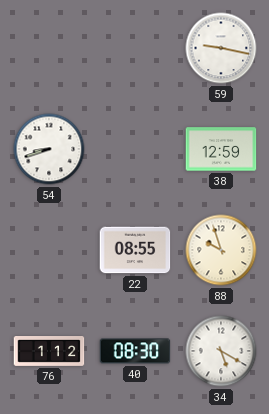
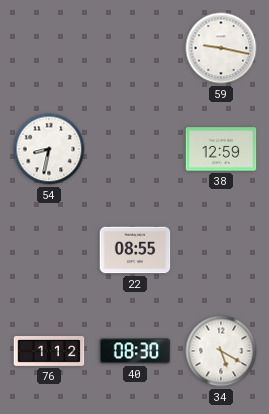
54: 8:42 -> 8:32 (49, 149)
88: 9:57 -> none (221, 250)
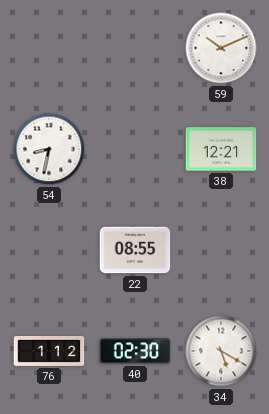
59: 9:17 -> 10:11 (221, 48)
38: 12:59 -> 12:21 (221, 149)
40: 08:30 -> 02:30 (135, 351)
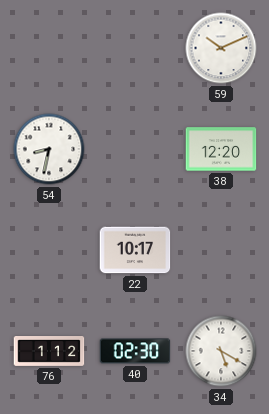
38: 12:21 -> 12:20 (221, 149)
22: 08:55 -> 10:17 (135, 250)
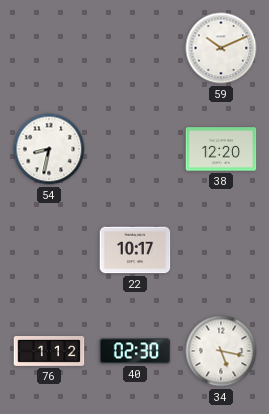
34: 5:20 -> 5:17 (221, 351)
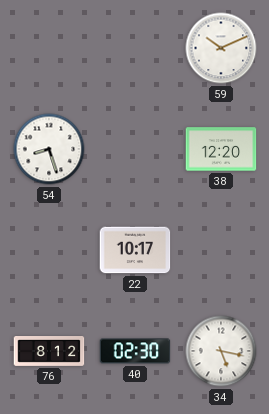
54: 8:32 -> 8:27 (49, 149)
76: 1:12 -> 8:12 (49, 352)
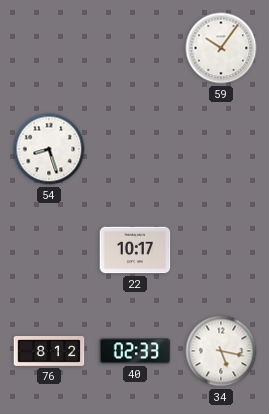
59: 10:11 -> 10:06 (221, 48)
38: 12:20 -> none (221, 149)
40: 02:30 -> 02:33 (135, 351)
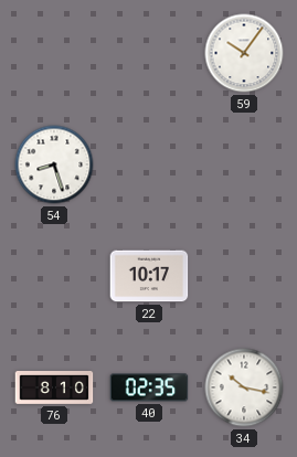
76: 8:12 -> 8:10 (54, 389)
40: 02:33 -> 02:35 (149, 387)
34: 5:17 -> 10:17 (244, 387)
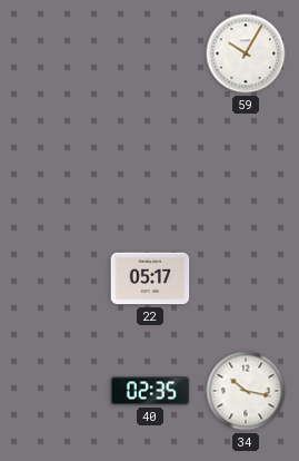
59: 10:06 -> 10:05 (246, 53)
54: 8:27 -> none (54, 164)
22: 10:17 -> 05:17 (150, 278)
76: 8:10 -> none (54, 389)
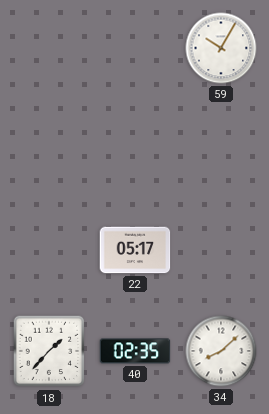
18: none -> 1:37 (49, 351)
34: 10:17 -> 8:08 (221, 351)
